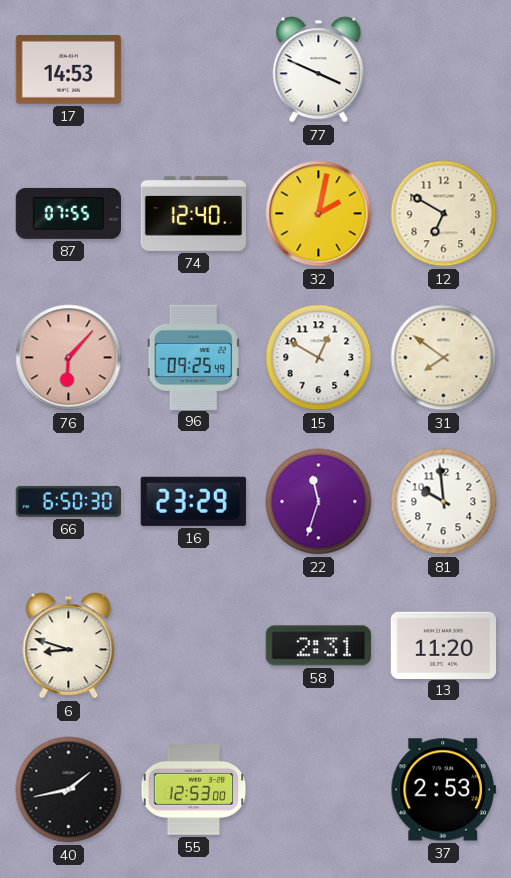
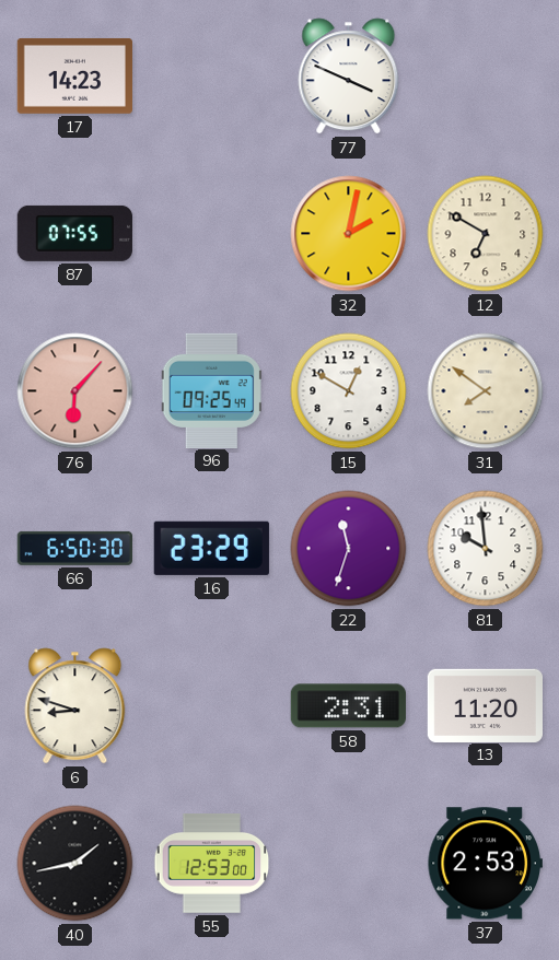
17: 14:53 -> 14:23 (74, 75)
74: 12:40 -> none (193, 213)
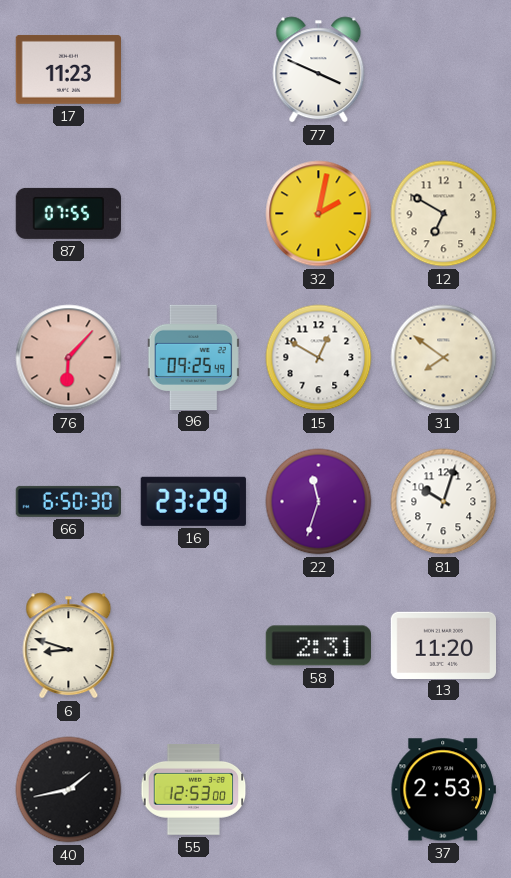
17: 14:23 -> 11:23 (68, 69)
81: 9:59 -> 10:03 (444, 502)
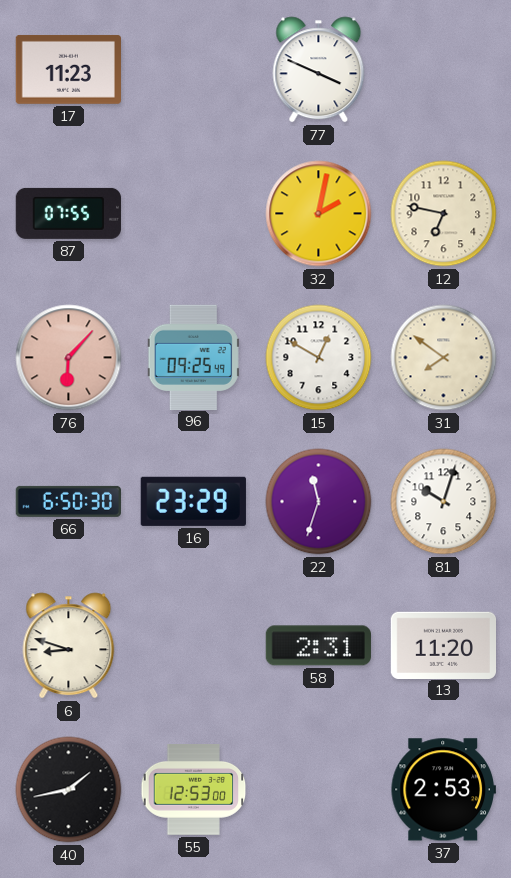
12: 6:50 -> 6:47 (444, 214)
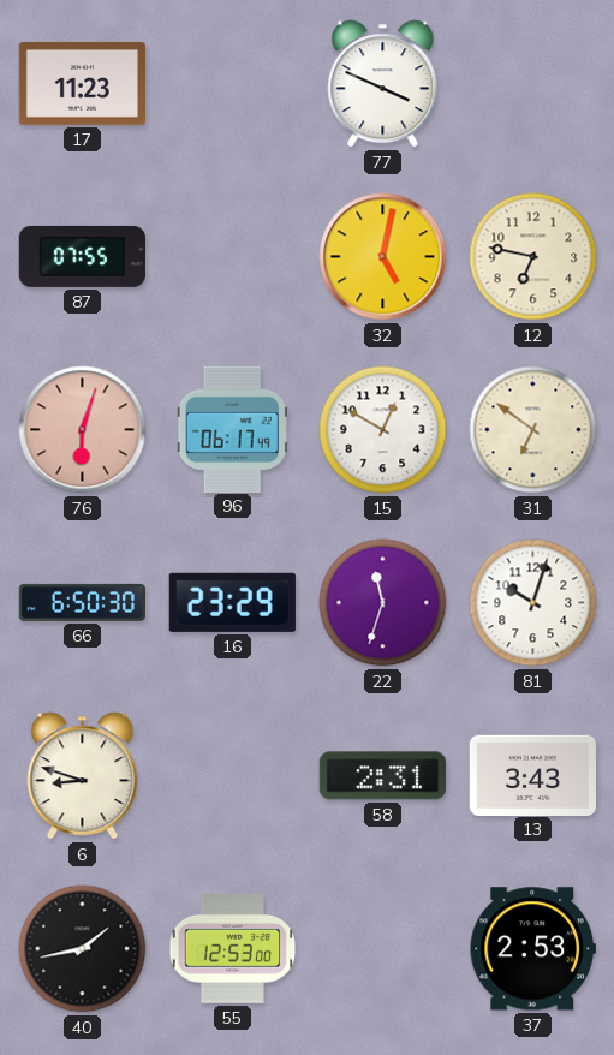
32: 2:02 -> 5:02 (383, 257)
76: 6:07 -> 6:03 (83, 430)
96: 09:25 -> 06:17 (232, 429)
31: 7:51 -> 6:51 (533, 430)
13: 11:20 -> 3:43 (532, 775)
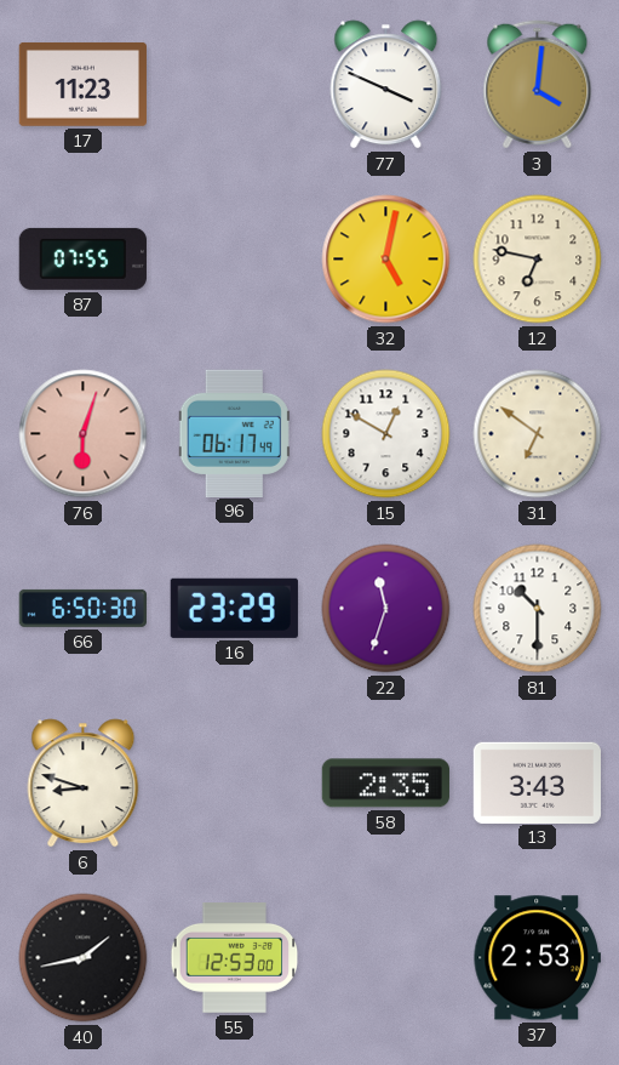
3: none -> 4:01 (538, 85)
81: 10:03 -> 10:30 (538, 609)
58: 2:31 -> 2:35 (385, 784)
